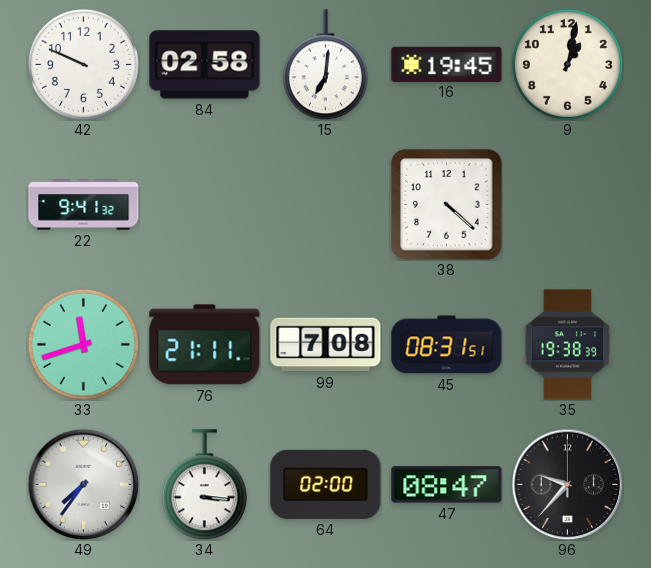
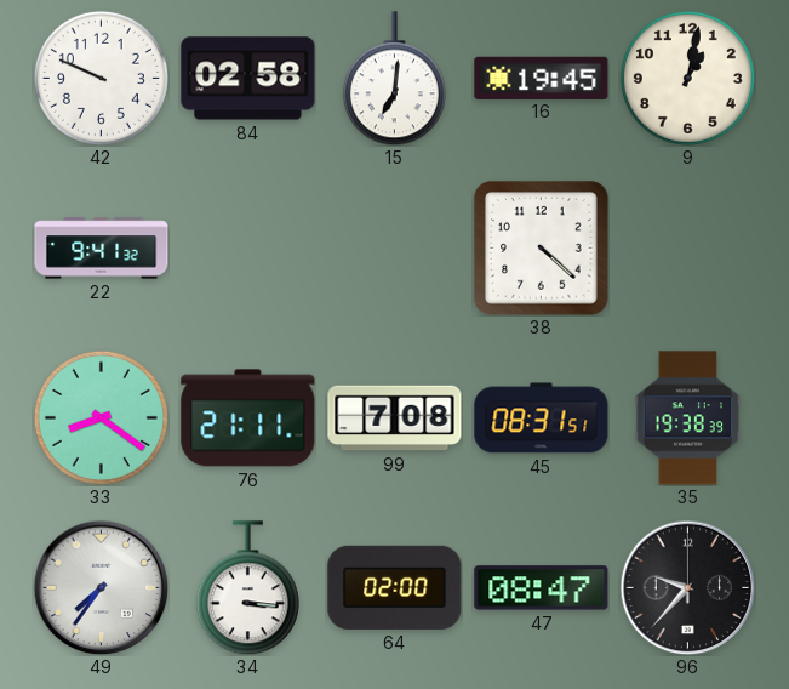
33: 11:42 -> 8:21 (101, 417)
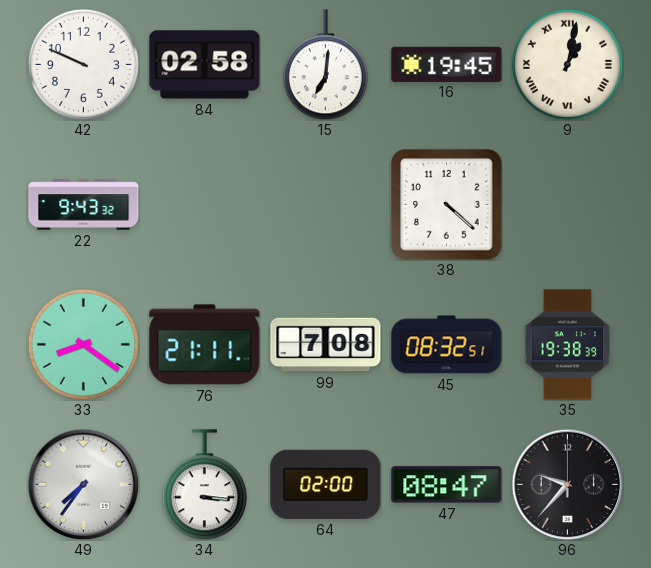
9 numerals: Arabic -> Roman (567, 64)
22: 9:41 -> 9:43 (84, 205)
45: 08:31 -> 08:32 (447, 345)
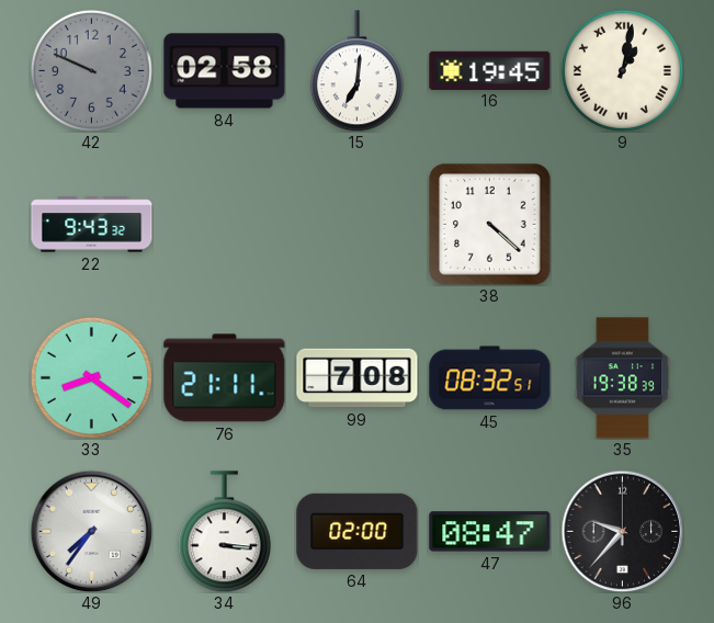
42 dial: white -> grey (91, 70)
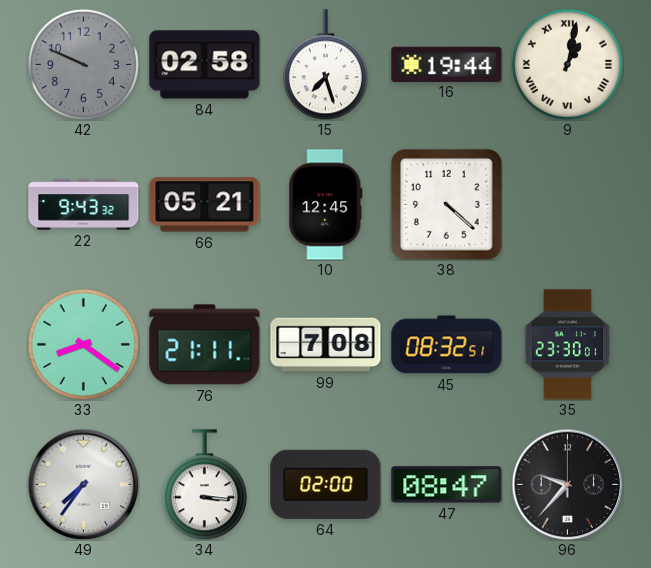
15: 7:01 -> 7:27 (325, 65)
16: 19:45 -> 19:44 (447, 64)
66: none -> 05:21 (205, 205)
10: none -> 12:45 (326, 205)
35: 19:38 -> 23:30 (568, 345)
